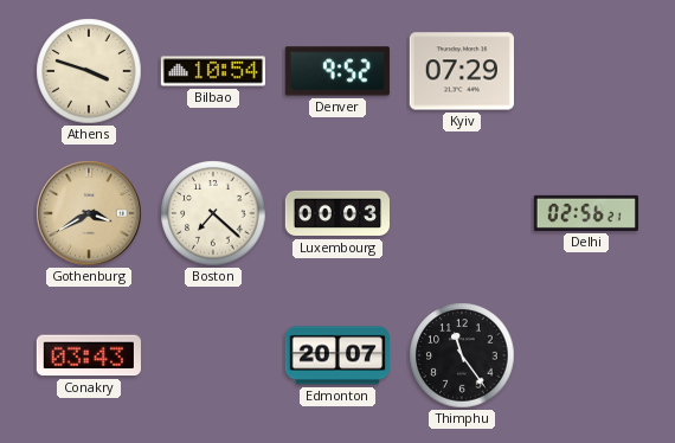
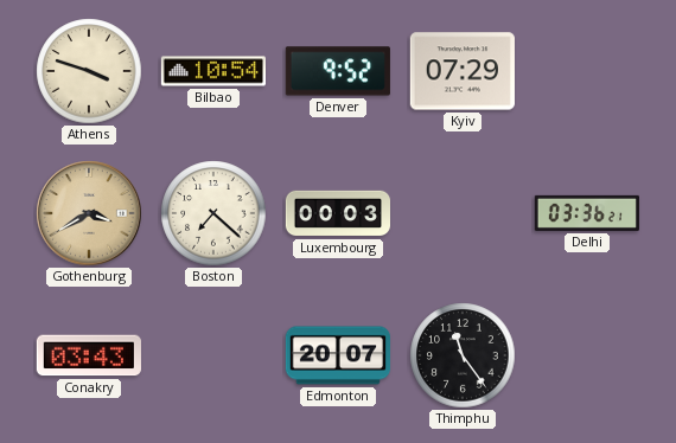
Delhi: 02:56 -> 03:36 (587, 213)
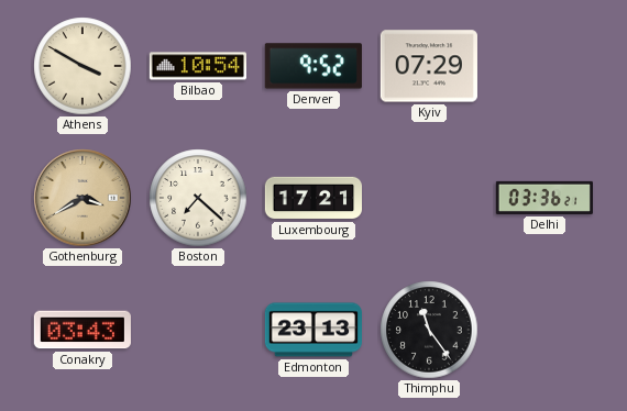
Athens: 3:48 -> 3:50 (82, 66)
Luxembourg: 00:03 -> 17:21 (312, 198)
Edmonton: 20:07 -> 23:13 (312, 330)
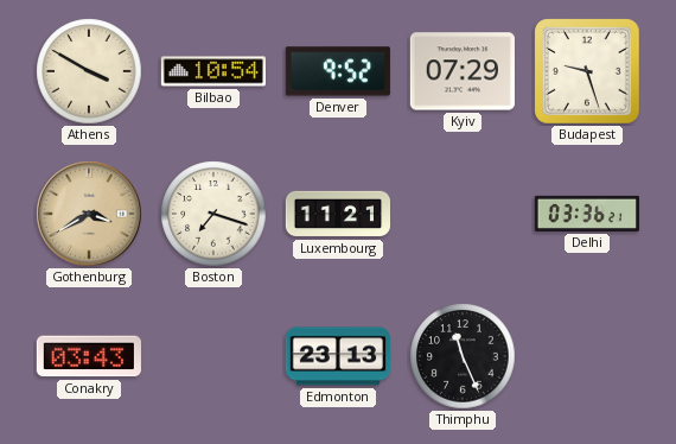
Budapest: none -> 9:27 (588, 72)
Boston: 7:22 -> 7:18 (213, 214)
Luxembourg: 17:21 -> 11:21 (337, 214)
Thimphu: 11:24 -> 11:26 (463, 356)
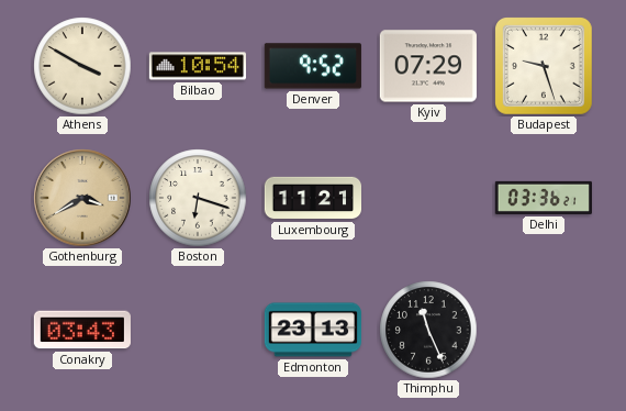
Boston: 7:18 -> 6:18 (198, 198)
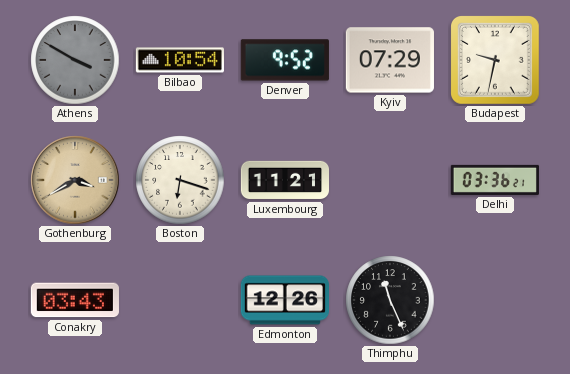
Athens dial: cream -> grey (75, 60)
Budapest: 9:27 -> 9:32 (496, 61)
Edmonton: 23:13 -> 12:26 (284, 300)
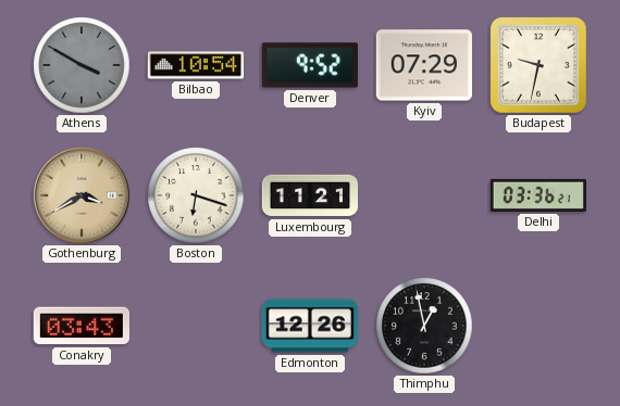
Thimphu: 11:26 -> 12:58 (424, 326)
